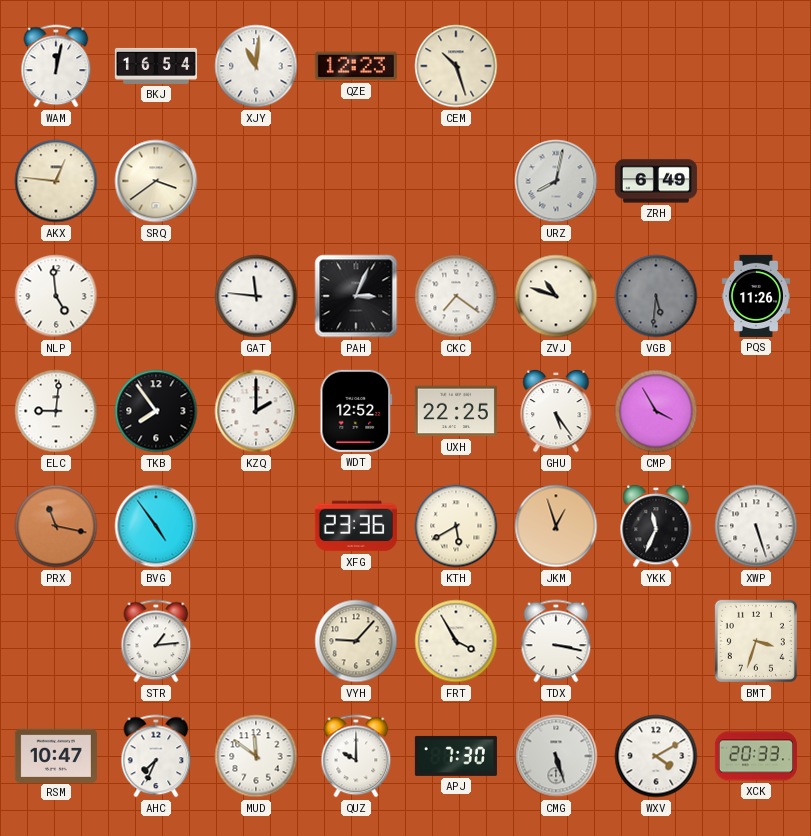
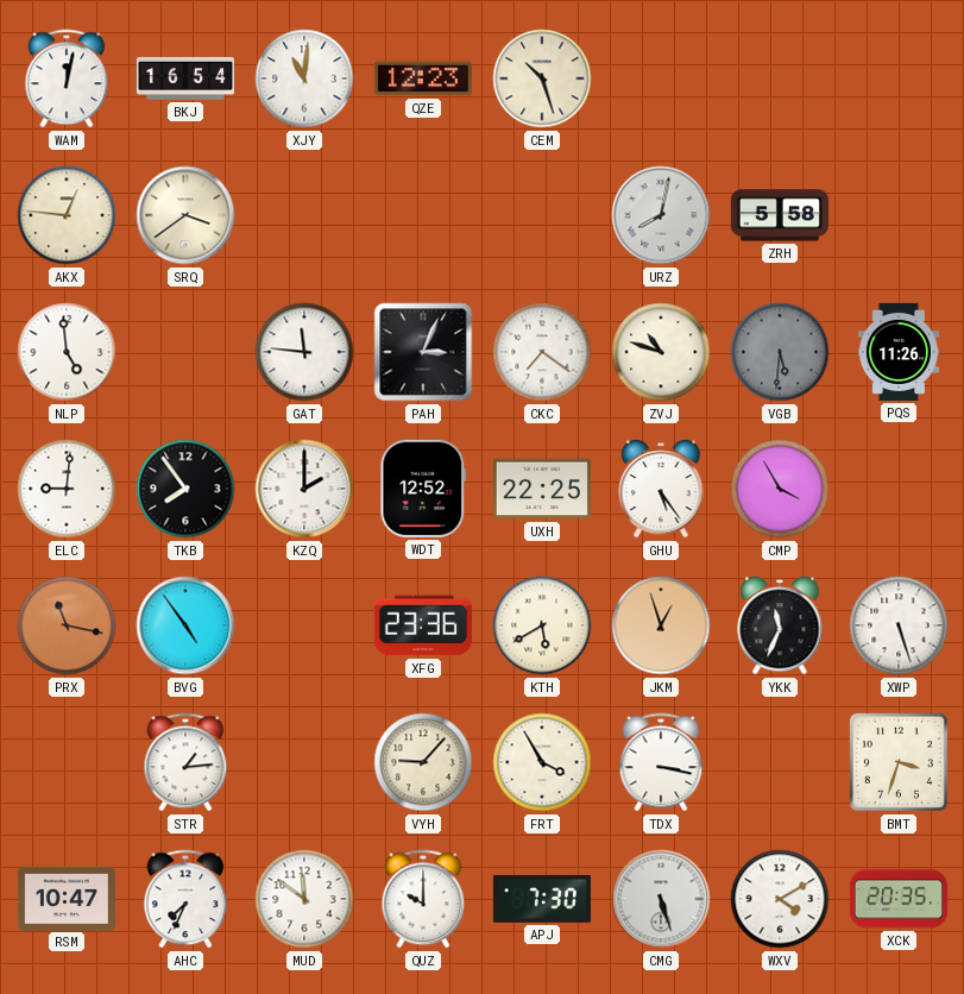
ZRH: 6:49 -> 5:58 (780, 215)
XCK: 20:33 -> 20:35 (899, 899)
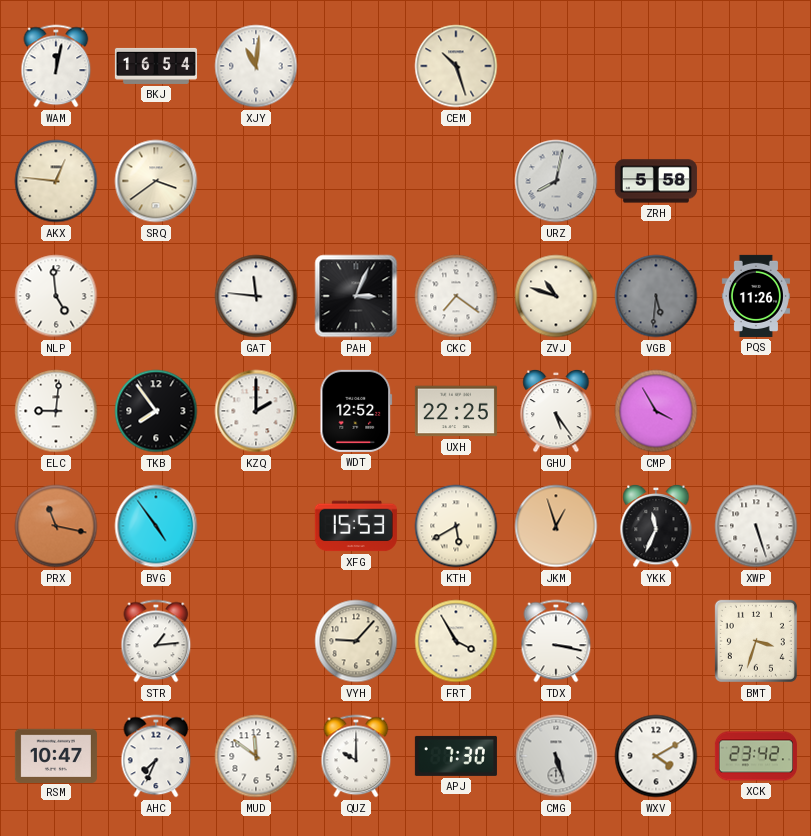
QZE: 12:23 -> none (423, 78)
XFG: 23:36 -> 15:53 (356, 526)
XCK: 20:35 -> 23:42 (756, 756)
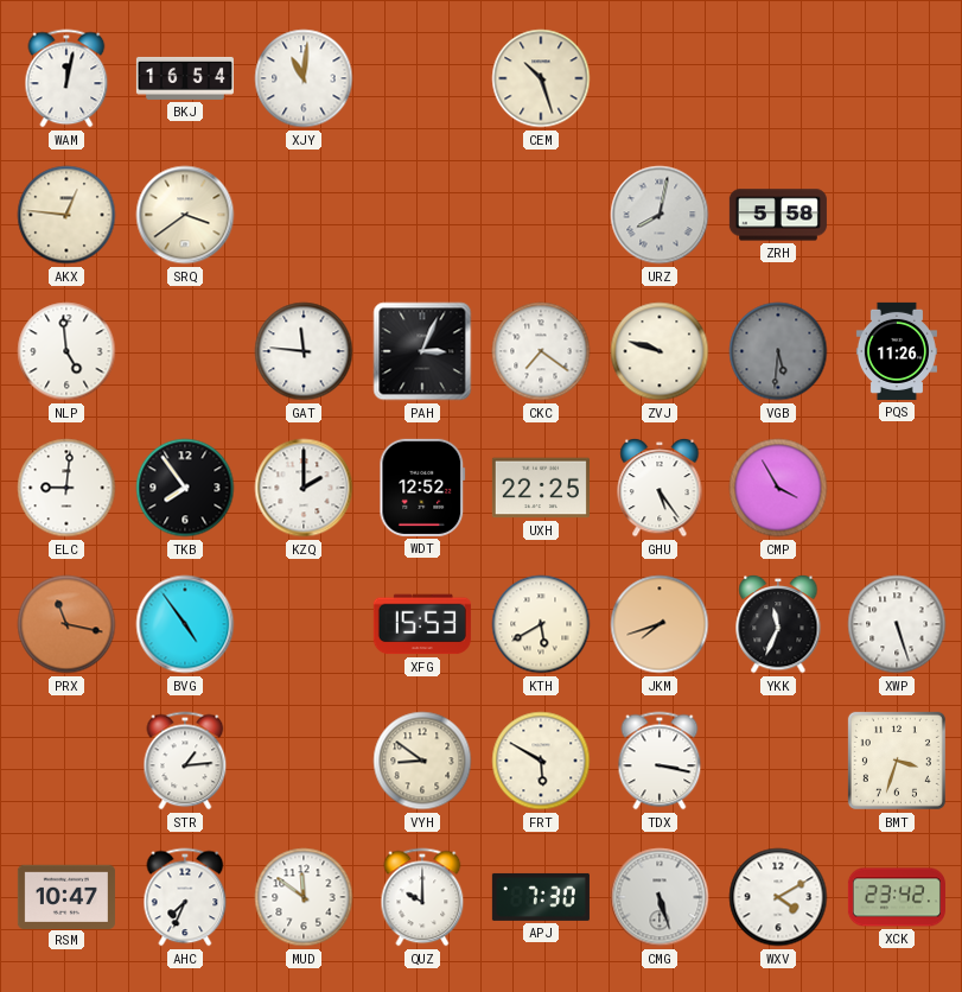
ZVJ: 10:48 -> 9:48 (660, 351)
JKM: 12:57 -> 7:42 (660, 624)
VYH: 9:07 -> 8:51 (422, 761)
FRT: 3:55 -> 5:50 (541, 761)
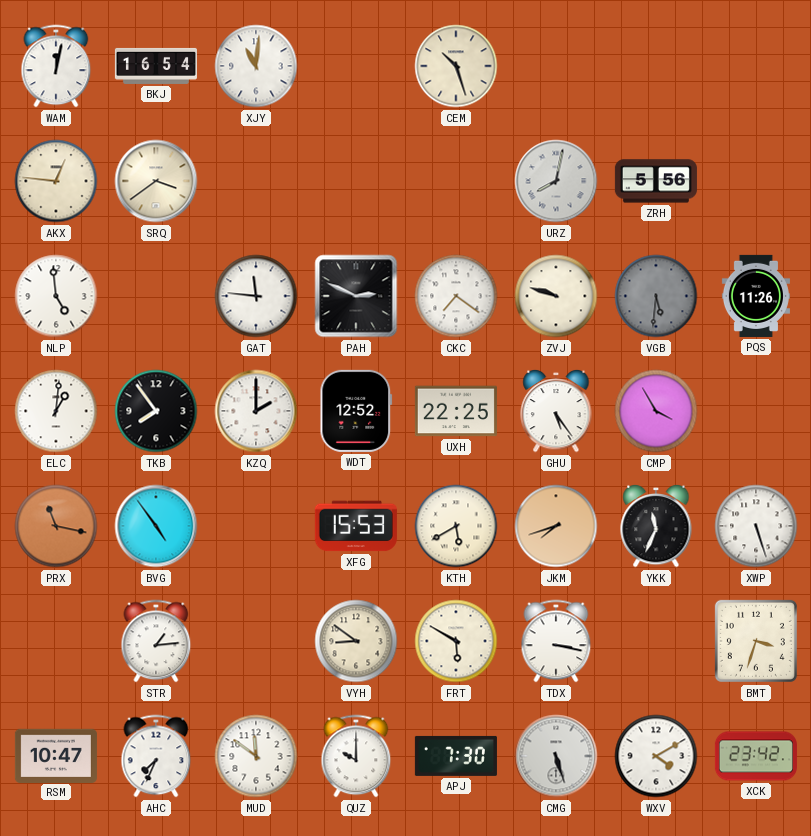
ZRH: 5:58 -> 5:56 (656, 181)
PAH: 3:04 -> 2:49 (356, 296)
ELC: 9:01 -> 1:01 (56, 411)
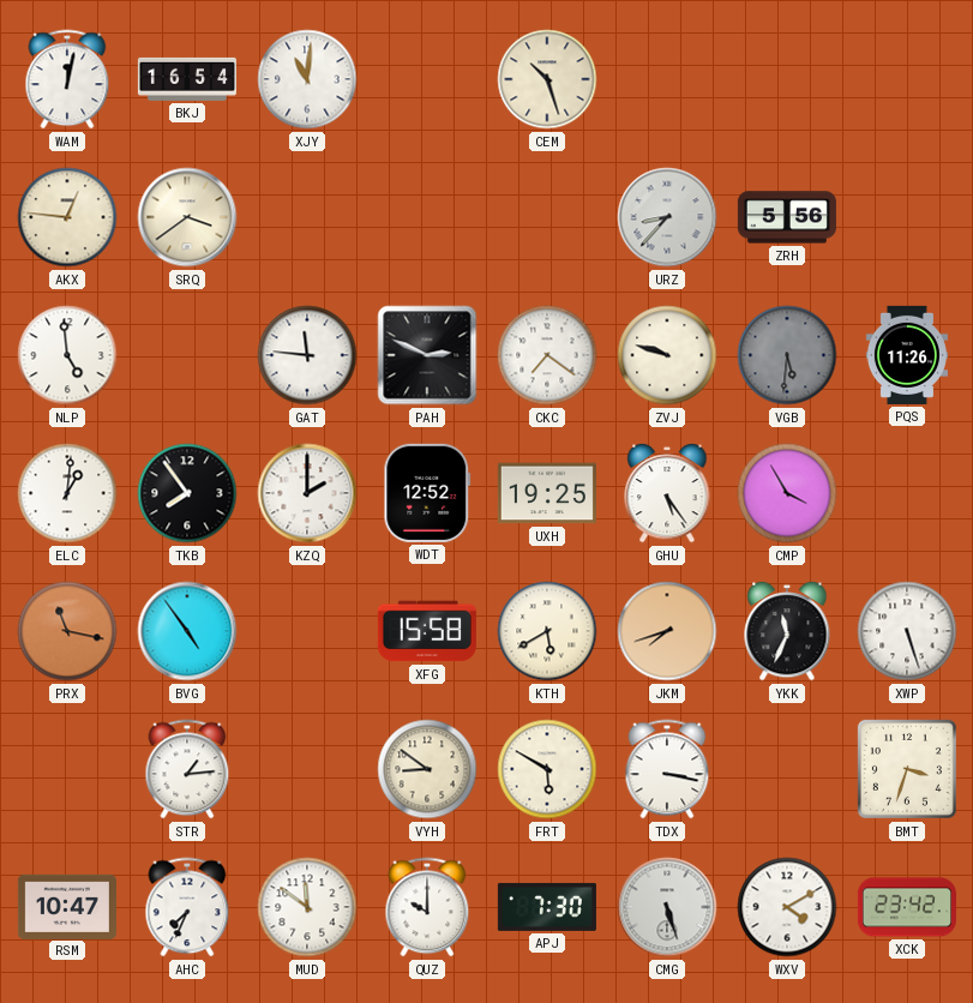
URZ: 8:02 -> 8:37 (667, 217)
UXH: 22:25 -> 19:25 (547, 493)
XFG: 15:53 -> 15:58 (427, 631)
